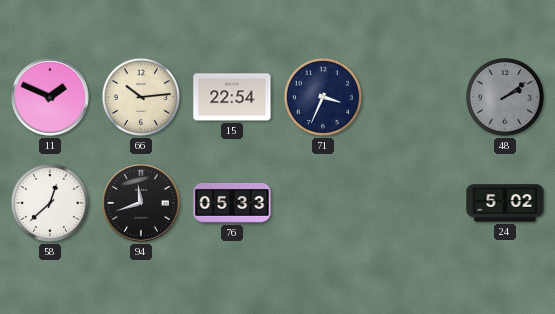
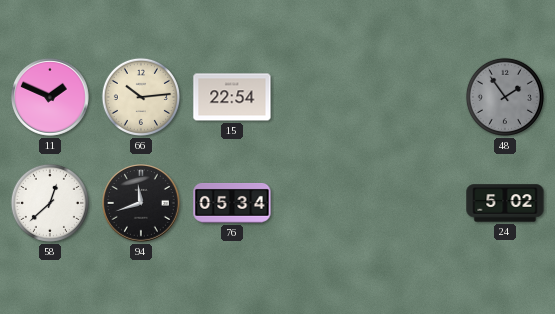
71: 3:34 -> none (323, 97)
48: 2:09 -> 1:54 (505, 97)
76: 05:33 -> 05:34 (232, 204)
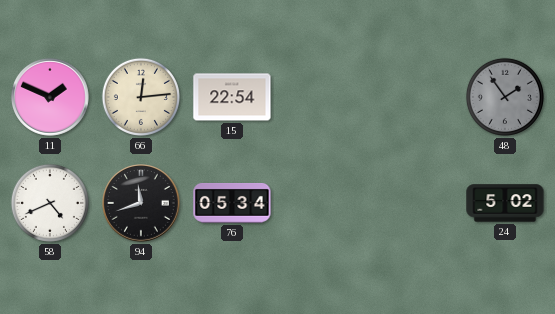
66: 10:14 -> 12:14 (141, 97)
58: 12:38 -> 4:41 (50, 203)
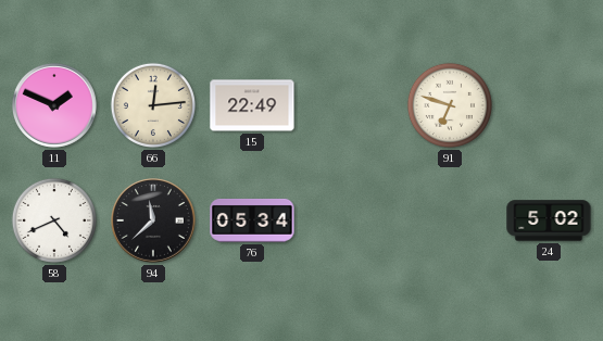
15: 22:54 -> 22:49 (252, 105)
91: none -> 6:48 (450, 105)
48: 1:54 -> none (505, 97)
94: 11:42 -> 11:38 (154, 222)
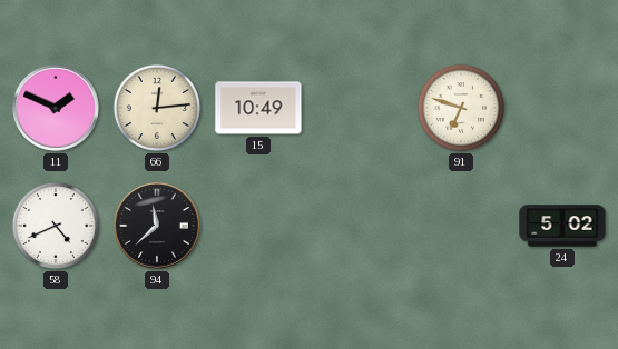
15: 22:49 -> 10:49 (258, 108)
76: 05:34 -> none (252, 222)
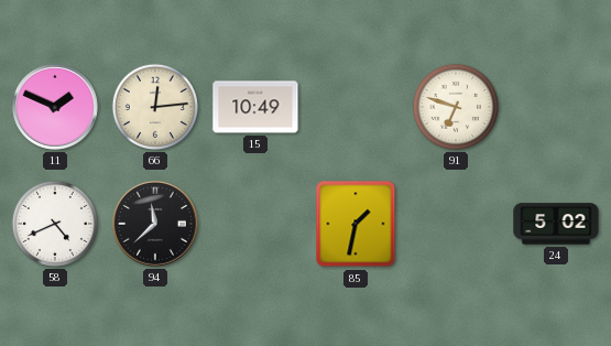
85: none -> 1:32 (356, 224)
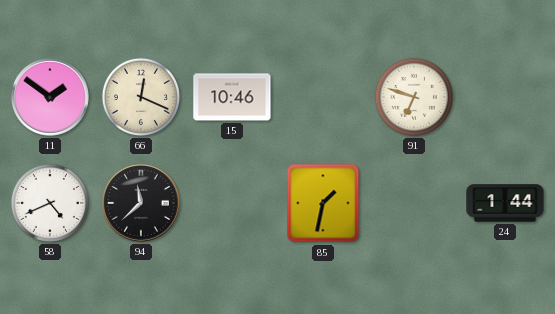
11: 1:49 -> 1:51 (51, 98)
66: 12:14 -> 12:19 (141, 97)
15: 10:49 -> 10:46 (232, 97)
24: 5:02 -> 1:44 (505, 203)
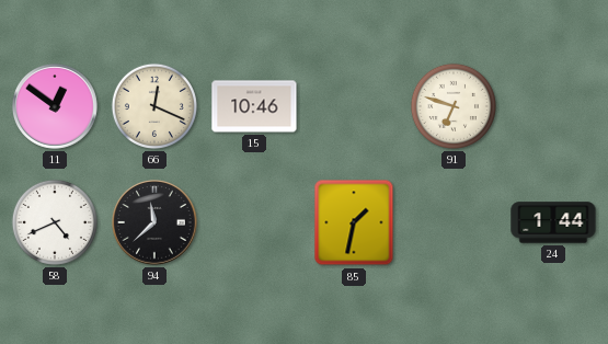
11: 1:51 -> 12:51 (56, 107)
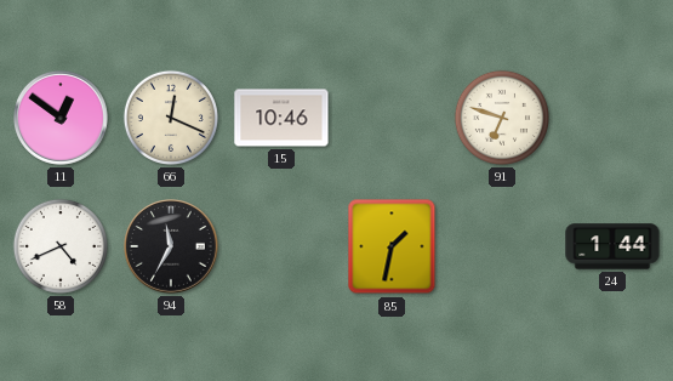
94: 11:38 -> 11:35 (172, 248)
